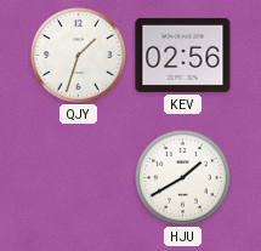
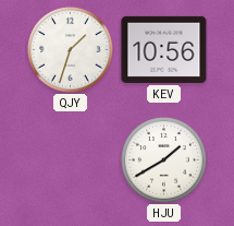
KEV: 02:56 -> 10:56 (164, 49)
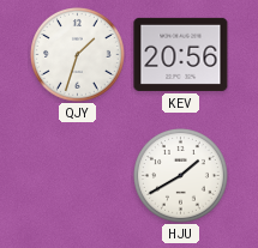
KEV: 10:56 -> 20:56 (181, 54)
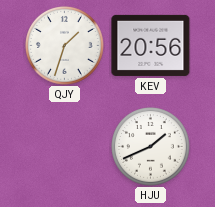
HJU: 1:40 -> 1:41 (151, 147)
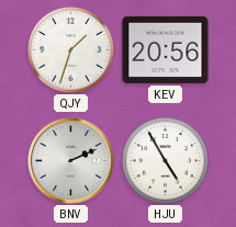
BNV: none -> 2:11 (71, 161)
HJU: 1:41 -> 4:55 (166, 161)
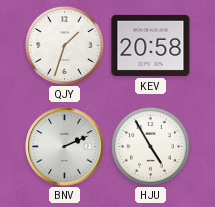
KEV: 20:56 -> 20:58 (151, 45)
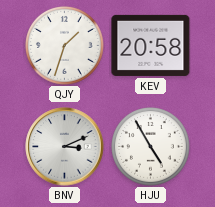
BNV: 2:11 -> 3:11 (65, 147)
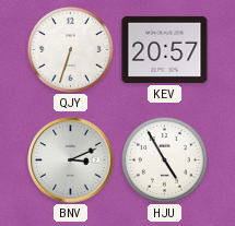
QJY: 1:33 -> 6:33 (71, 50)
KEV: 20:58 -> 20:57 (165, 49)
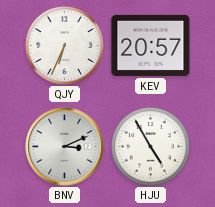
QJY: 6:33 -> 6:34 (65, 46)
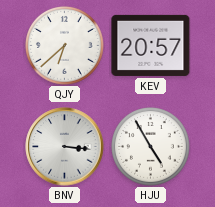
QJY: 6:34 -> 6:38 (65, 46)
BNV: 3:11 -> 3:16 (65, 147)
